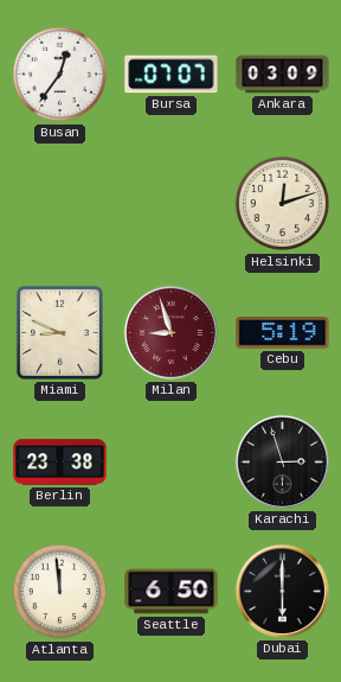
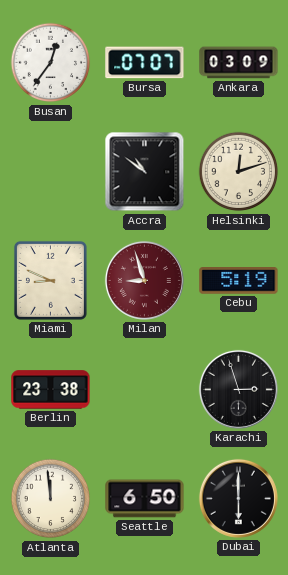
Accra: none -> 10:51 (145, 172)
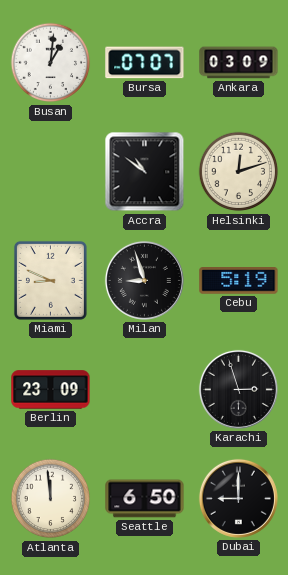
Busan: 12:36 -> 1:01 (51, 63)
Milan dial: burgundy -> black (144, 280)
Berlin: 23:38 -> 23:09 (51, 390)
Dubai: 6:00 -> 9:00 (238, 498)
